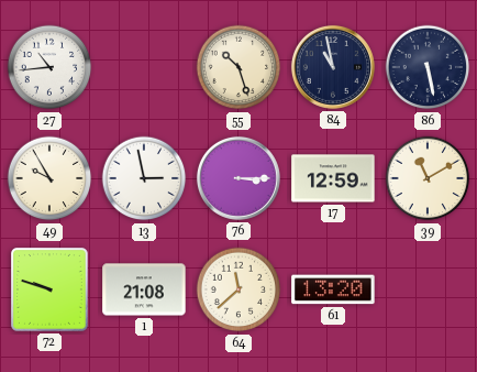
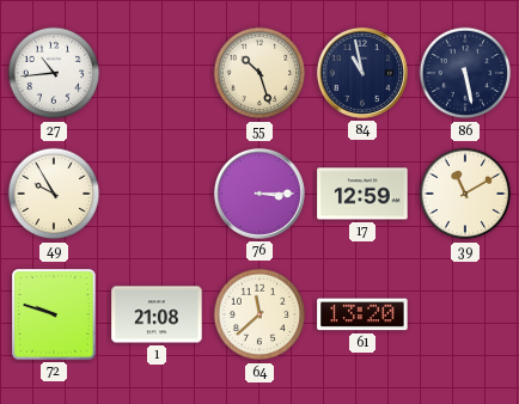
13: 2:58 -> none (144, 178)
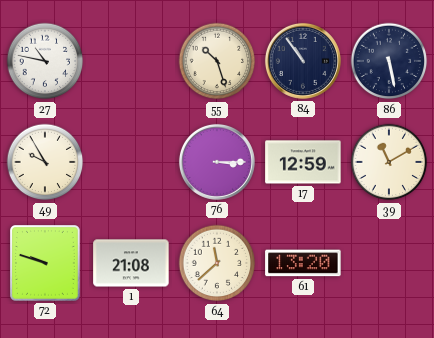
27: 10:44 -> 10:47 (45, 61)
84: 10:58 -> 10:54 (303, 61)
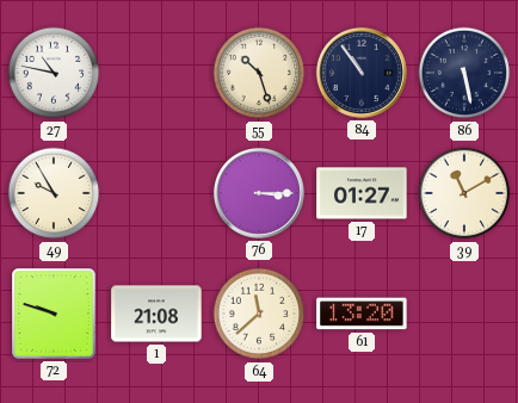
17: 12:59 -> 01:27 (362, 193)
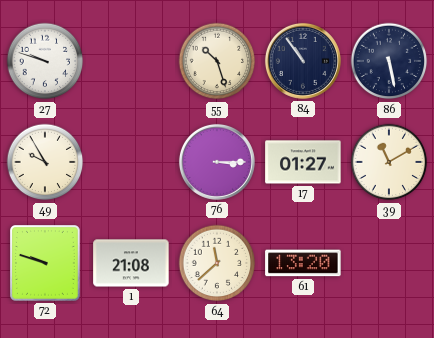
27: 10:47 -> 9:48 (45, 61)
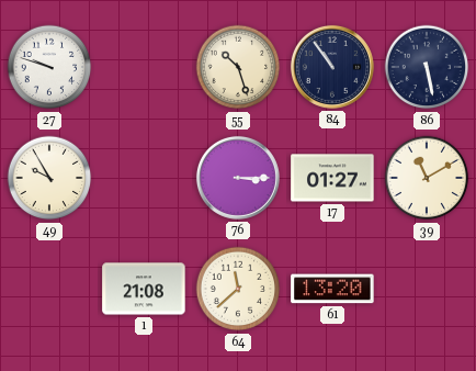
72: 9:48 -> none (46, 264)
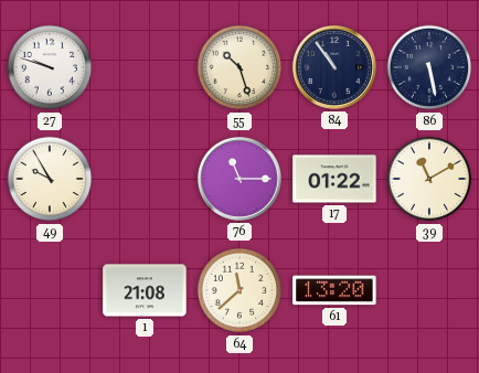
76: 3:15 -> 11:15 (239, 179)
17: 01:27 -> 01:22 (334, 179)
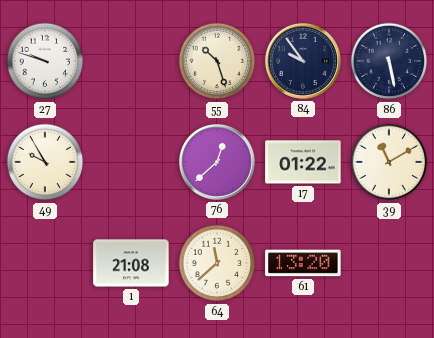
84: 10:54 -> 9:54 (303, 61)
76: 11:15 -> 12:38 (217, 162)
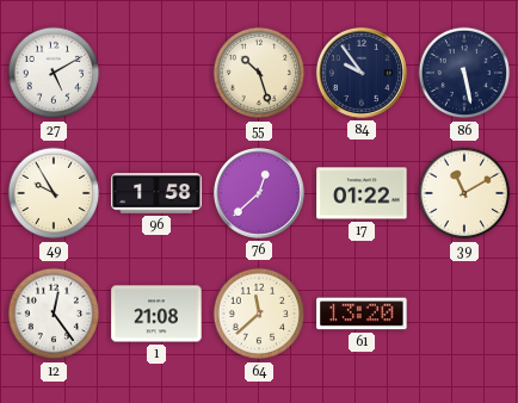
27: 9:48 -> 5:10 (54, 73)
96: none -> 1:58 (156, 193)
12: none -> 12:24 (54, 314)
